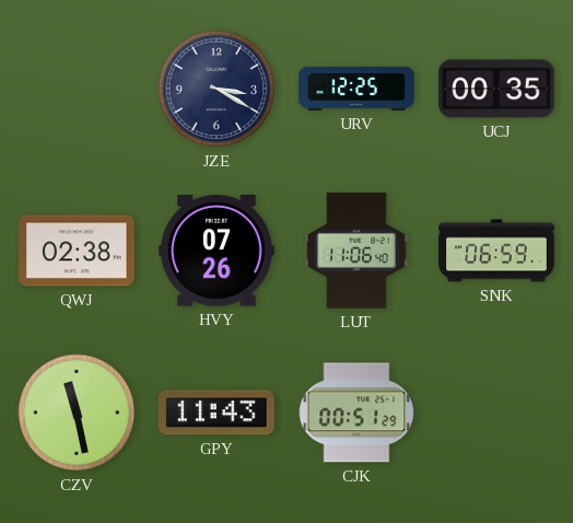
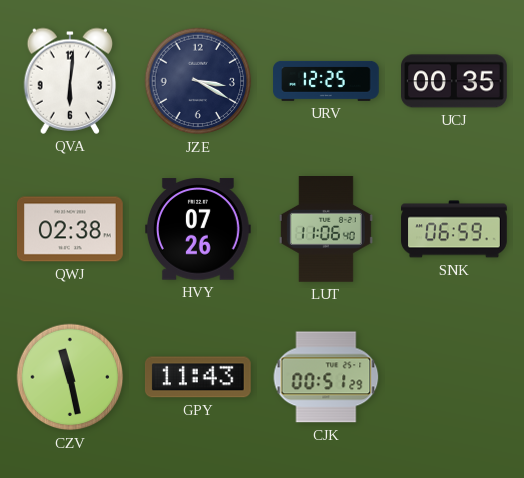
QVA: none -> 6:01 (70, 81)
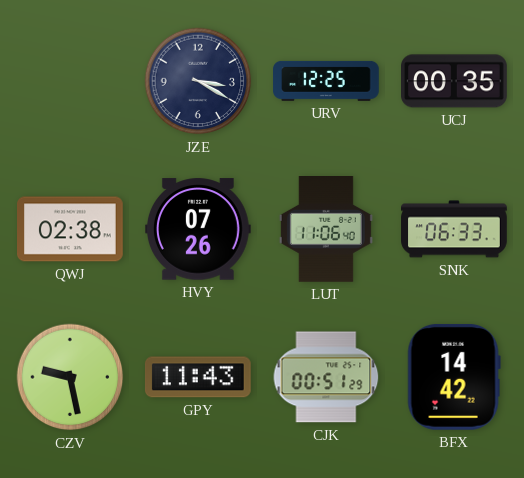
QVA: 6:01 -> none (70, 81)
SNK: 06:59 -> 06:33 (454, 229)
CZV: 11:28 -> 9:28 (70, 377)
BFX: none -> 14:42 (454, 377)
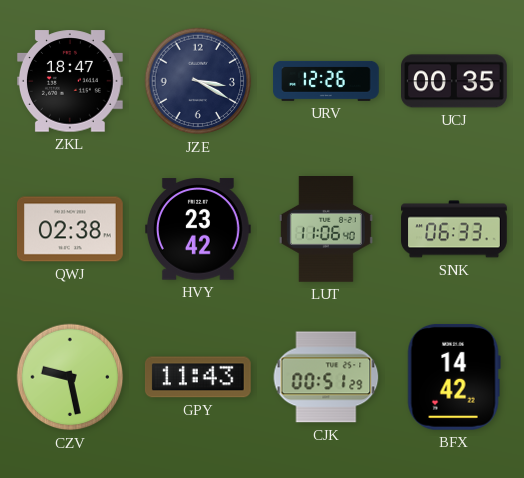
ZKL: none -> 18:47 (71, 81)
URV: 12:25 -> 12:26 (326, 81)
HVY: 07:26 -> 23:42 (199, 229)
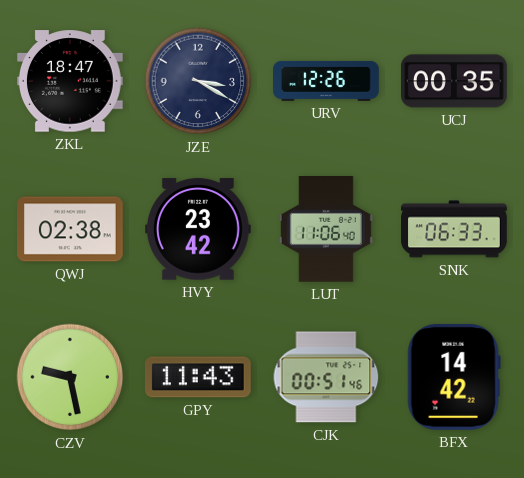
CJK: 00:51:29 -> 00:51:46 (326, 377)
